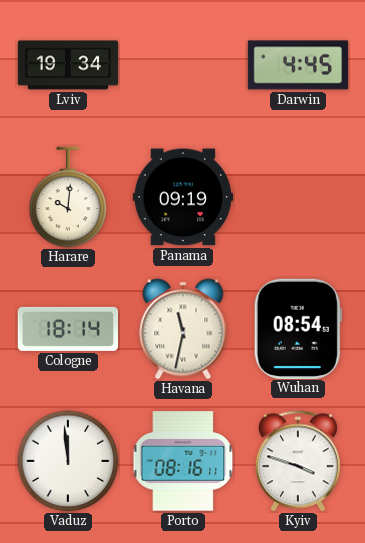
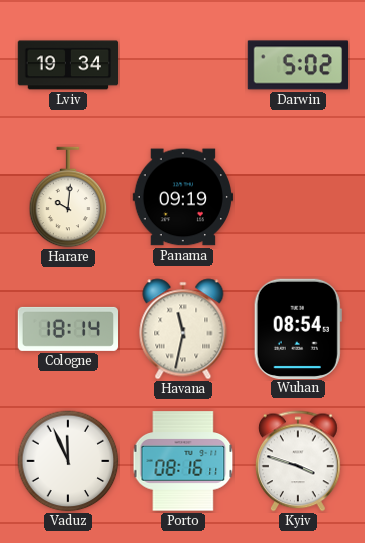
Darwin: 4:45 -> 5:02 (297, 65)
Vaduz: 11:59 -> 11:56 (68, 461)
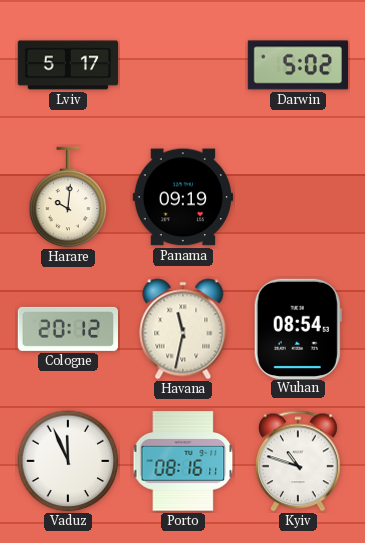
Lviv: 19:34 -> 5:17 (68, 65)
Cologne: 18:14 -> 20:12 (67, 329)
Kyiv: 3:48 -> 10:48 (299, 461)
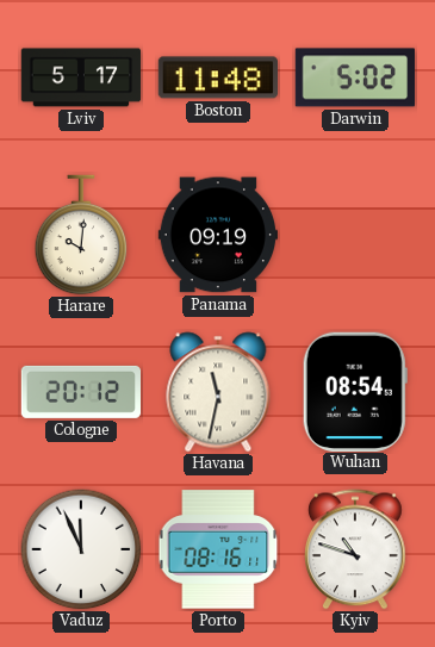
Boston: none -> 11:48 (217, 77)
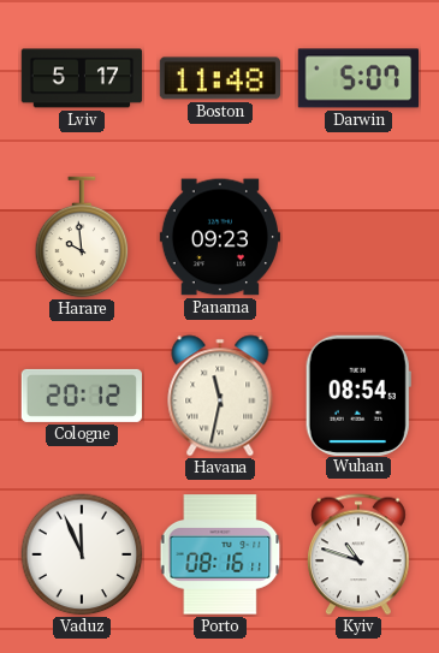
Darwin: 5:02 -> 5:07 (357, 78)
Harare: 10:01 -> 9:59 (82, 237)
Panama: 09:19 -> 09:23 (219, 237)
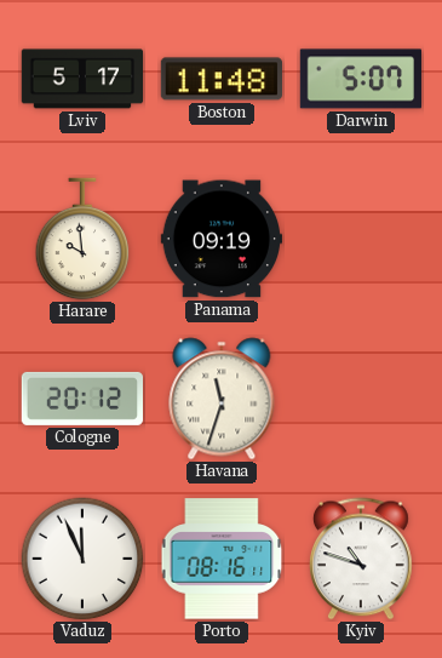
Panama: 09:23 -> 09:19 (220, 239)
Havana: 11:32 -> 11:33 (222, 399)
Wuhan: 08:54 -> none (358, 394)
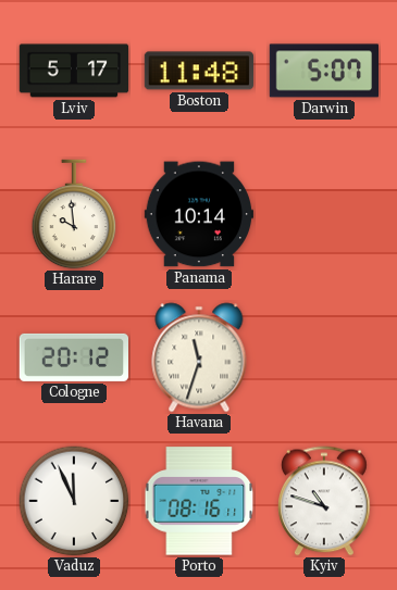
Panama: 09:19 -> 10:14 (198, 214)
